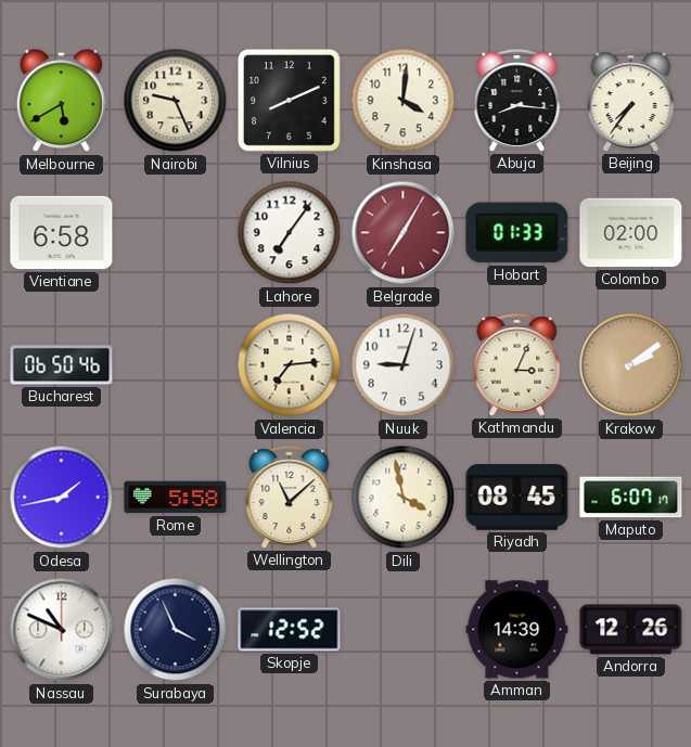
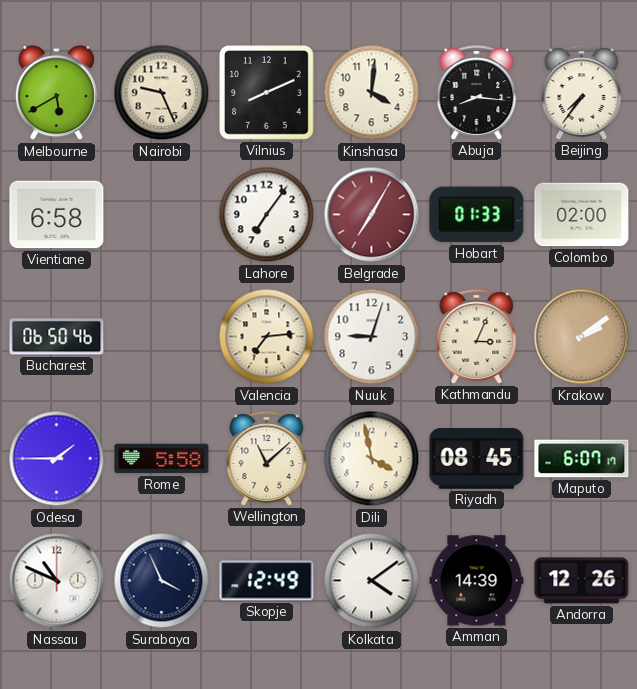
Odesa: 1:43 -> 1:45 (57, 459)
Skopje: 12:52 -> 12:49 (267, 581)
Kolkata: none -> 4:09 (372, 581)
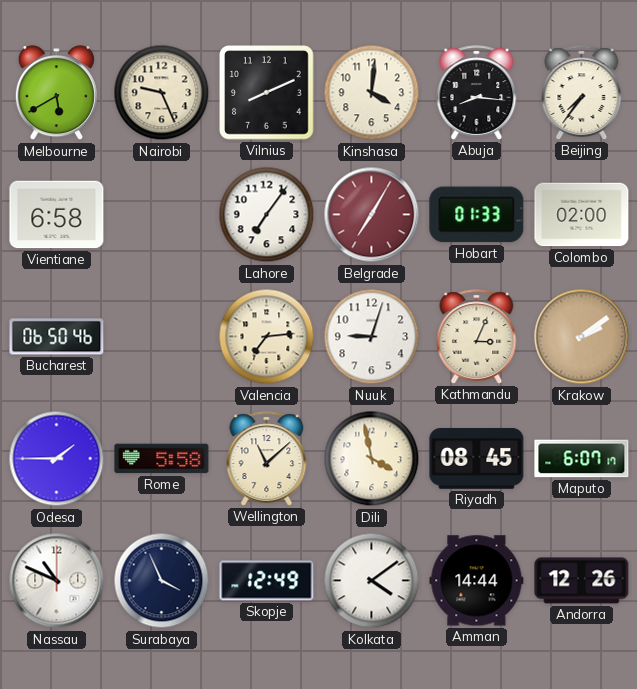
Amman: 14:39 -> 14:44 (477, 581)
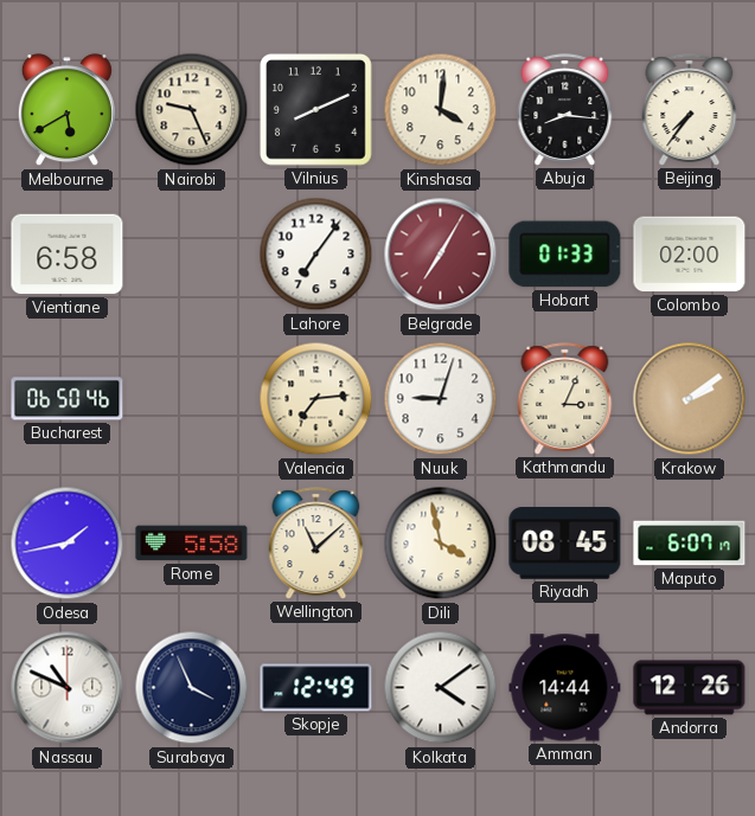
Odesa: 1:45 -> 1:43 (68, 544)
